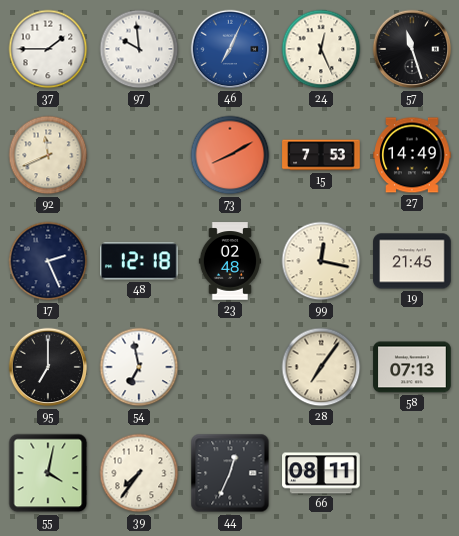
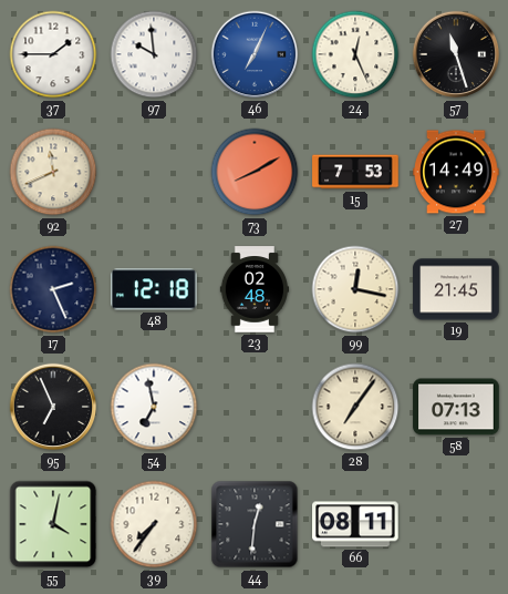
95: 7:00 -> 6:56 (53, 407)
44: 12:34 -> 12:31 (255, 524)
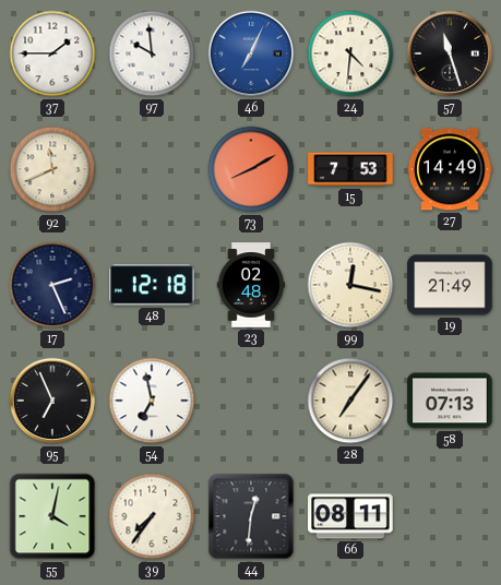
24: 12:26 -> 4:31 (350, 53)
19: 21:45 -> 21:49 (450, 285)
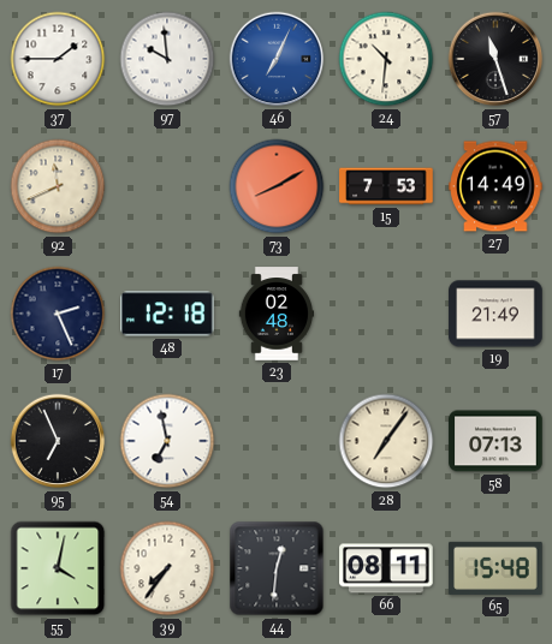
24: 4:31 -> 10:31 (386, 59)
99: 12:17 -> none (350, 285)
65: none -> 15:48 (495, 568)
